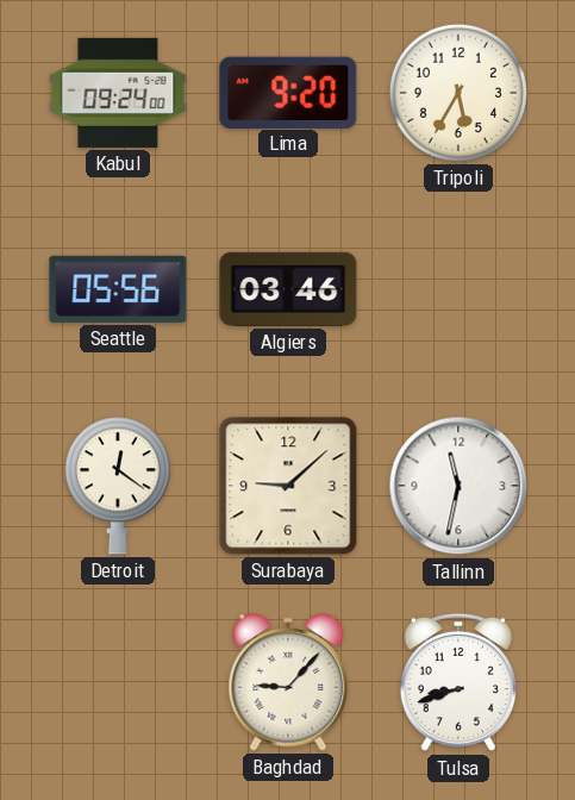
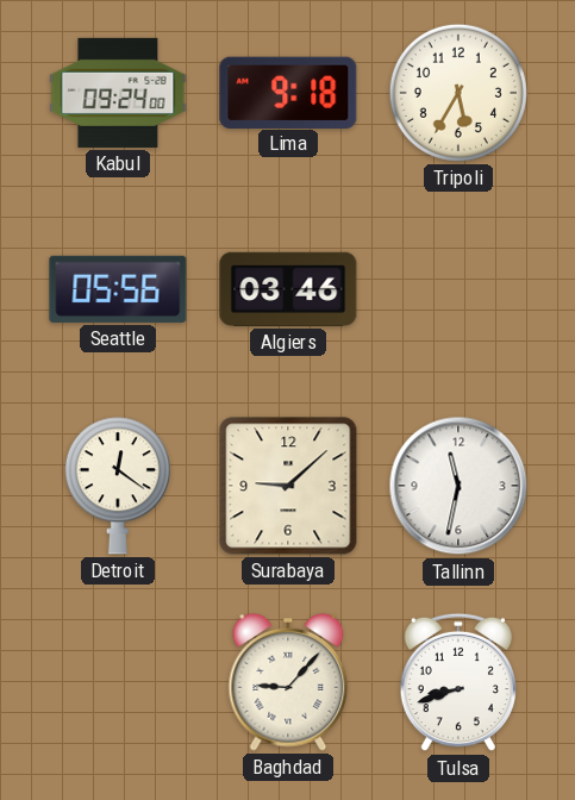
Lima: 9:20 -> 9:18 (288, 92)
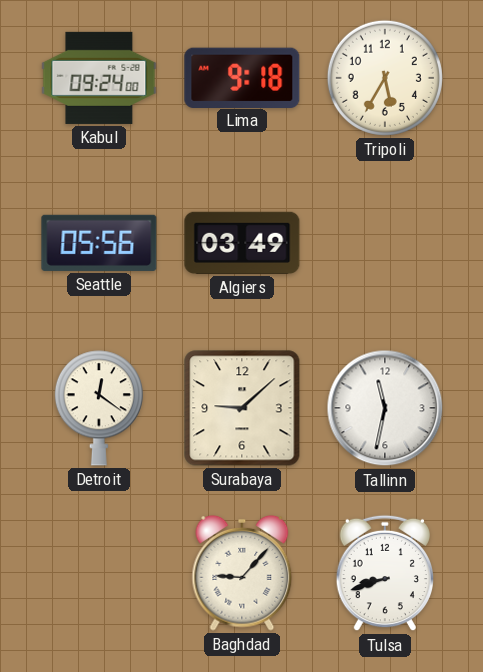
Algiers: 03:46 -> 03:49 (242, 243)
